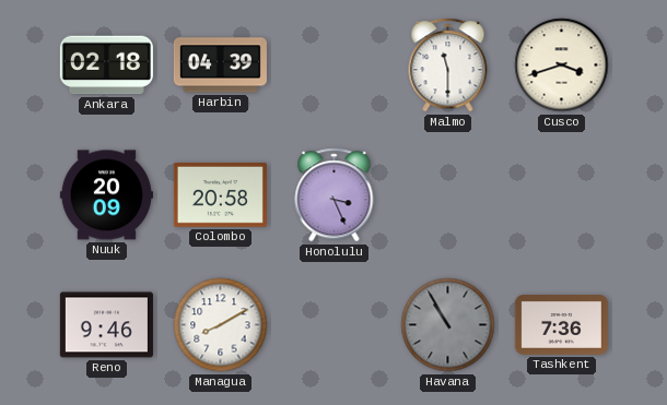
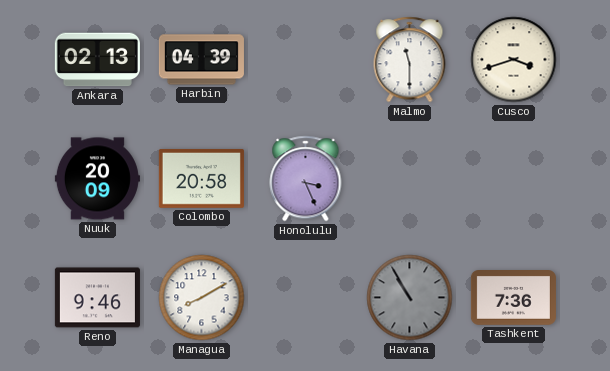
Ankara: 02:18 -> 02:13 (97, 60)
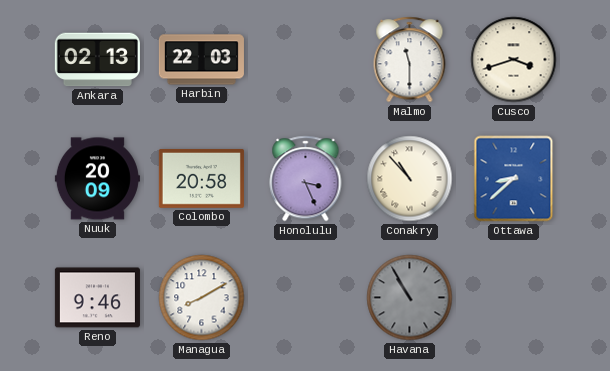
Harbin: 04:39 -> 22:03 (201, 60)
Conakry: none -> 10:53 (410, 179)
Ottawa: none -> 8:38 (514, 179)
Tashkent: 7:36 -> none (513, 298)
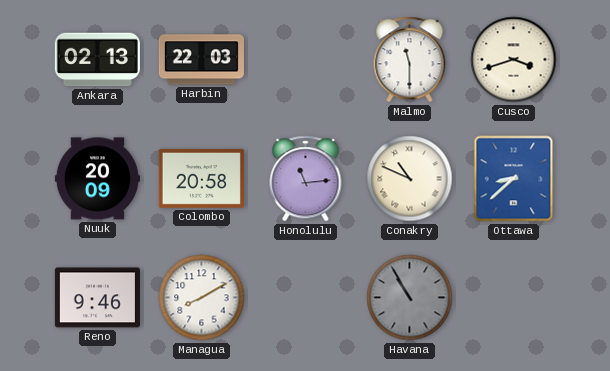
Honolulu: 3:26 -> 11:14 (306, 179)
Conakry: 10:53 -> 10:49 (410, 179)
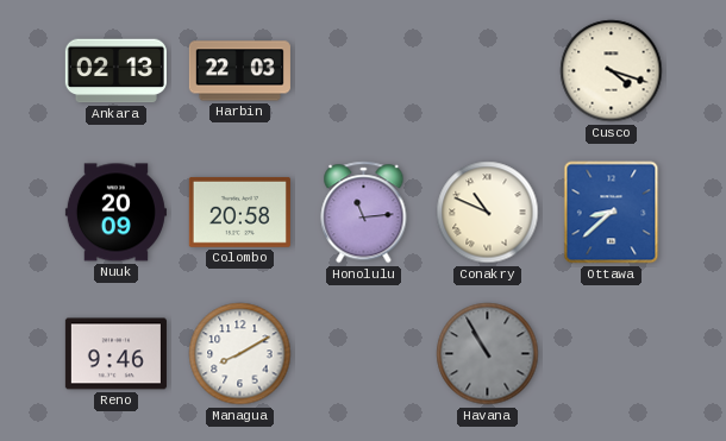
Malmo: 11:30 -> none (410, 60)
Cusco: 3:42 -> 4:18 (612, 71)
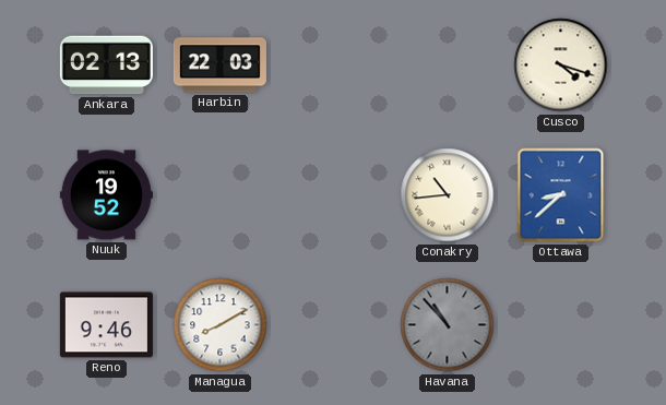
Nuuk: 20:09 -> 19:52 (106, 195)
Colombo: 20:58 -> none (239, 212)
Honolulu: 11:14 -> none (364, 213)
Conakry: 10:49 -> 10:44 (448, 195)
Havana: 10:55 -> 10:53 (448, 325)
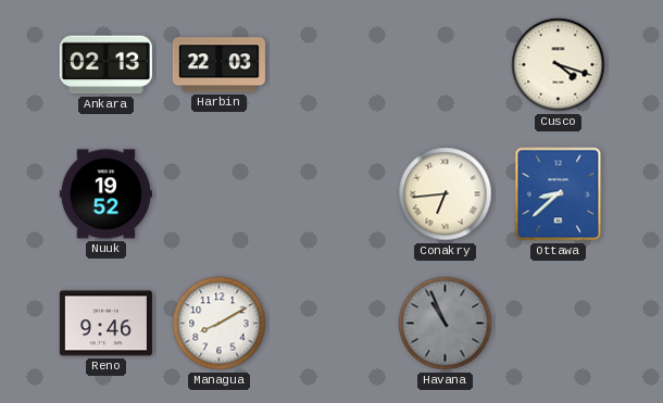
Conakry: 10:44 -> 6:44 (446, 194)
Havana: 10:53 -> 10:56 (446, 324)
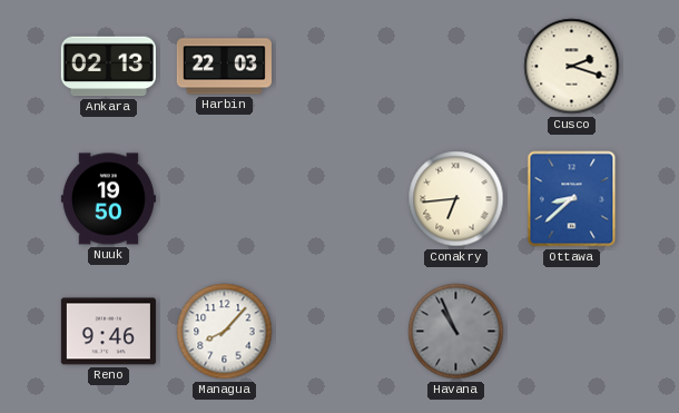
Cusco: 4:18 -> 2:18 (572, 67)
Nuuk: 19:52 -> 19:50 (108, 199)
Managua: 8:10 -> 8:07 (225, 332)
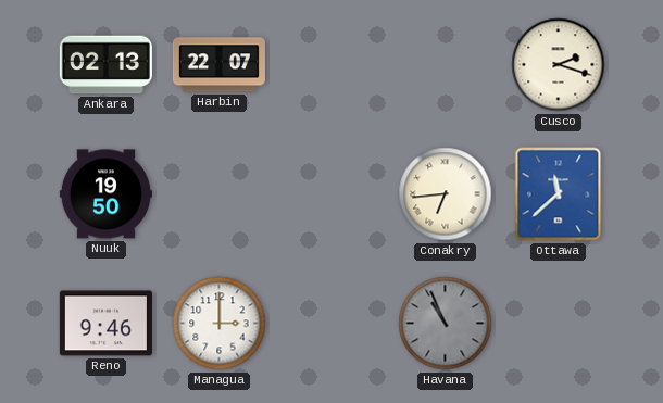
Harbin: 22:03 -> 22:07 (218, 65)
Ottawa: 8:38 -> 11:38 (559, 194)
Managua: 8:07 -> 3:00 (220, 324)
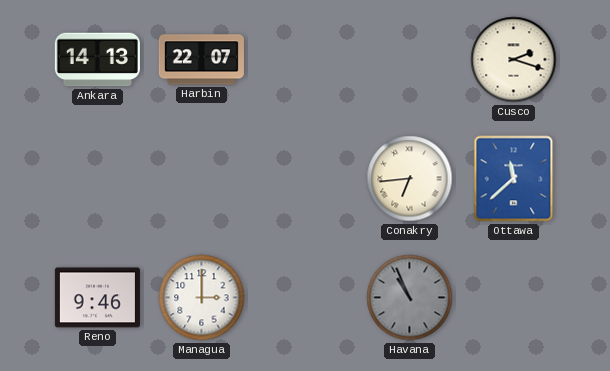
Ankara: 02:13 -> 14:13 (97, 60)
Nuuk: 19:50 -> none (105, 194)
